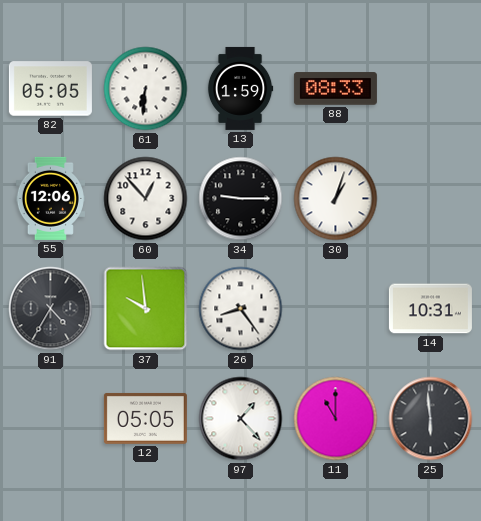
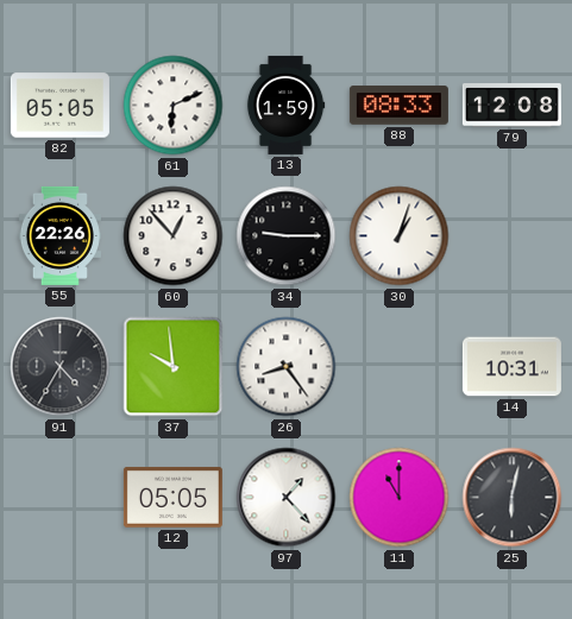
61: 6:31 -> 6:11 (174, 106)
79: none -> 12:08 (511, 106)
55: 12:06 -> 22:26 (59, 235)
25: 5:59 -> 6:02 (513, 498)
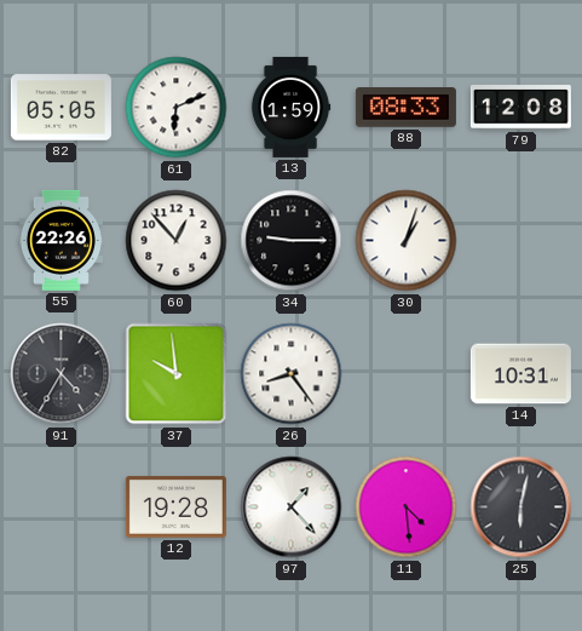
12: 05:05 -> 19:28 (175, 506)
11: 11:00 -> 4:29 (407, 507)
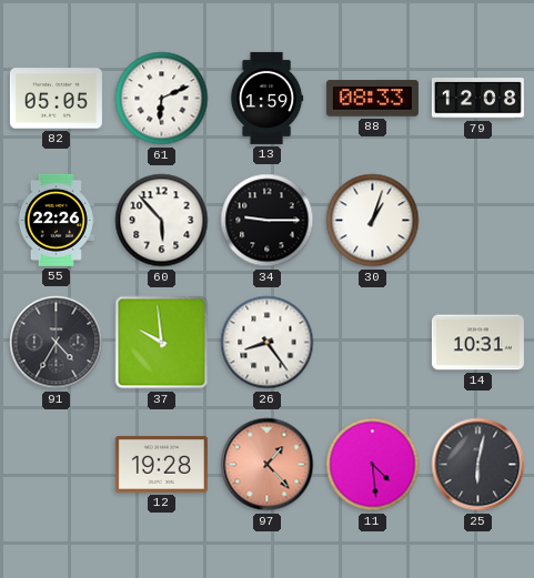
60: 12:53 -> 5:53 (162, 221)
97 dial: white -> salmon (268, 465)
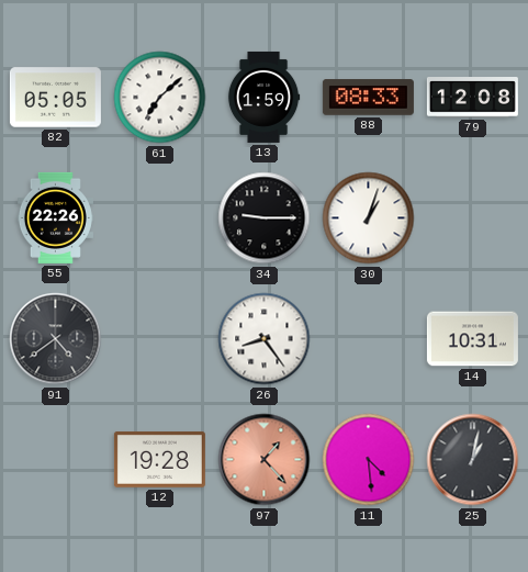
61: 6:11 -> 7:08 (160, 98)
60: 5:53 -> none (162, 221)
91: 4:35 -> 4:39 (56, 339)
37: 9:59 -> none (162, 343)
25: 6:02 -> 1:02 (473, 460)
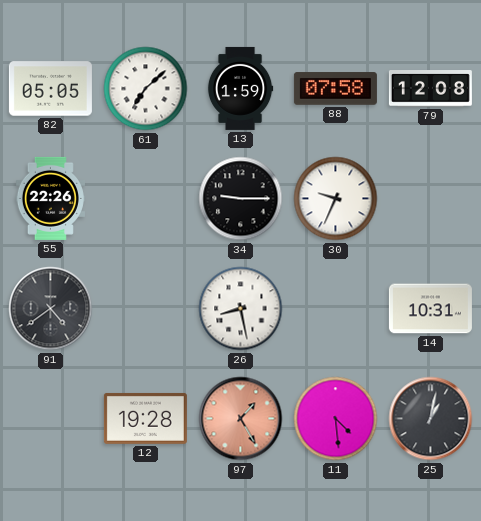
88: 08:33 -> 07:58 (335, 89)
30: 1:03 -> 9:34 (336, 199)
26: 8:24 -> 8:28 (241, 309)
97: 1:23 -> 1:25 (241, 419)
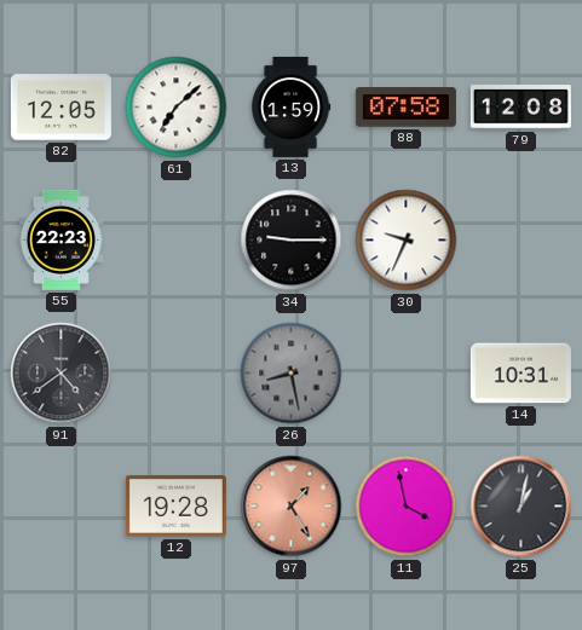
82: 05:05 -> 12:05 (60, 108)
55: 22:26 -> 22:23 (60, 239)
26 dial: white -> grey (292, 374)
11: 4:29 -> 3:58 (407, 507)
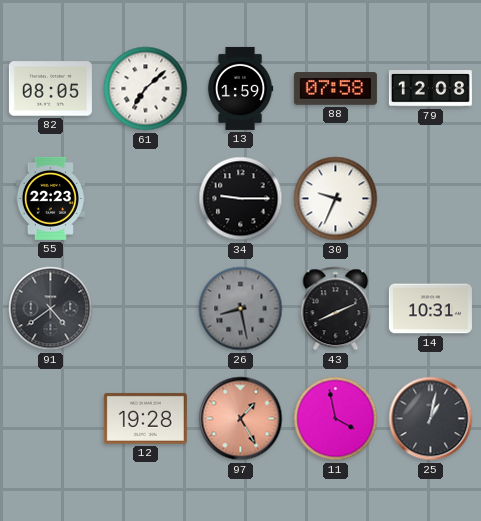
82: 12:05 -> 08:05 (50, 89)
43: none -> 8:11 (336, 309)
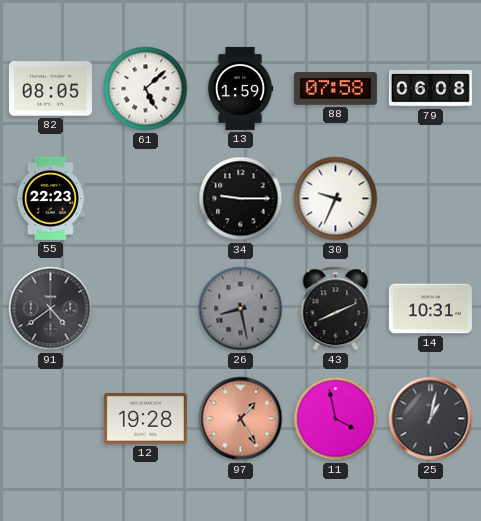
61: 7:08 -> 5:08 (146, 89)
79: 12:08 -> 06:08 (430, 89)
